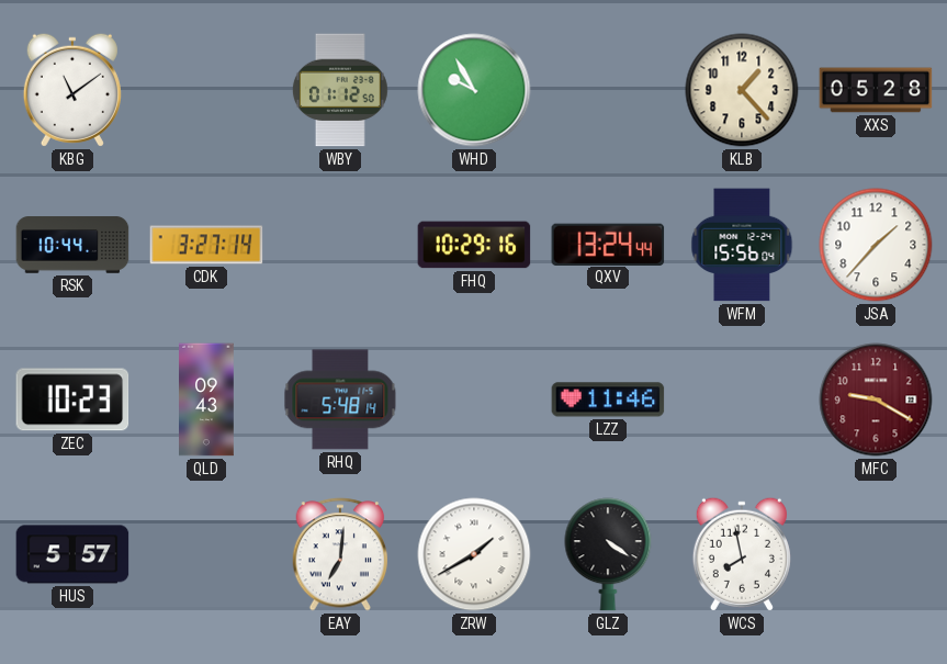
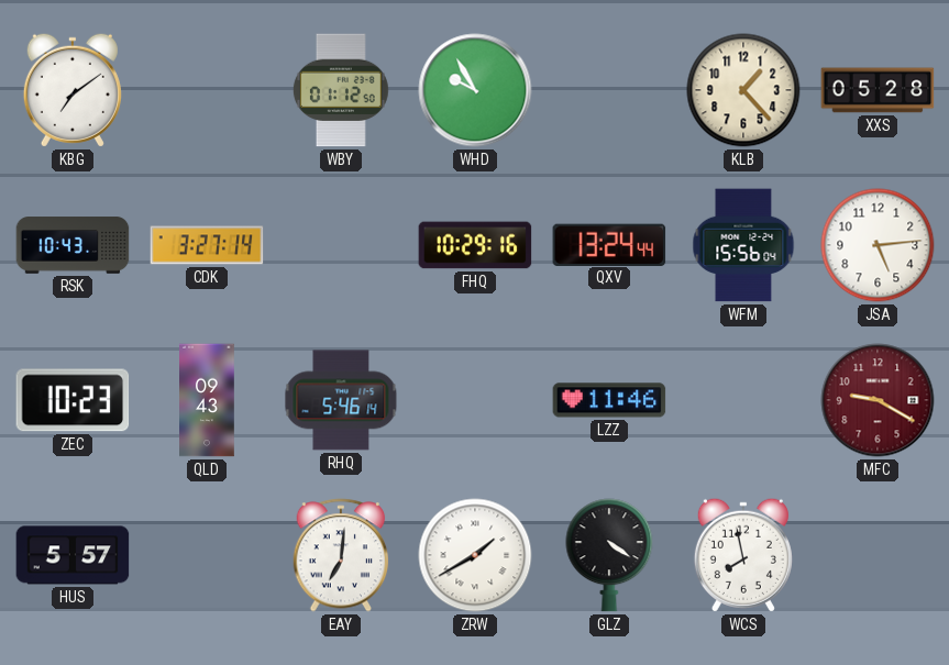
KBG: 11:09 -> 7:09 (73, 90)
RSK: 10:44 -> 10:43 (73, 245)
JSA: 1:37 -> 5:14 (878, 245)
RHQ: 5:48 -> 5:46 (341, 400)
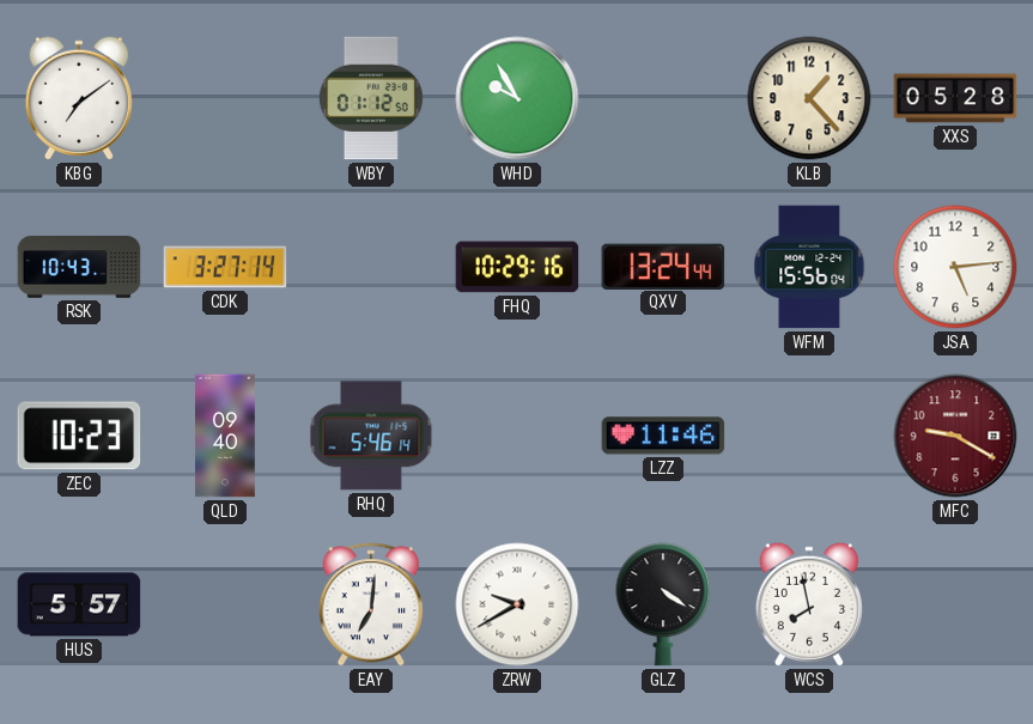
QLD: 09:43 -> 09:40 (226, 436)
ZRW: 1:40 -> 9:40 (517, 604)
